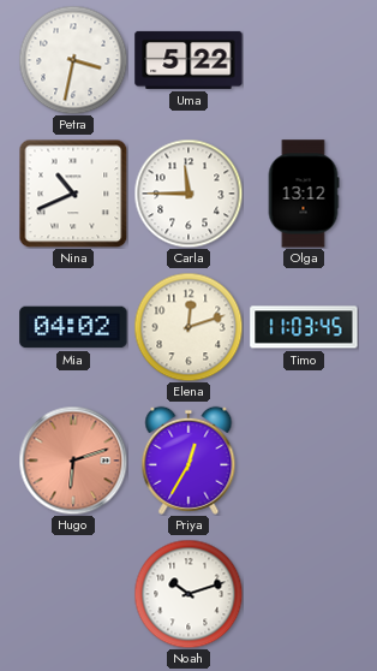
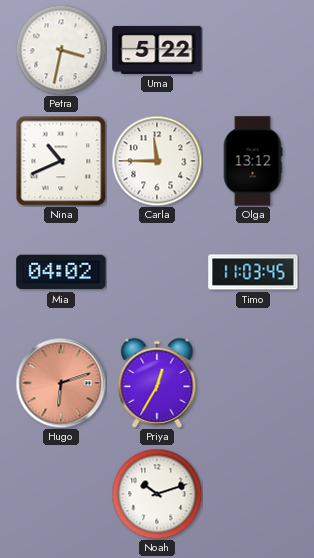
Elena: 12:12 -> none (188, 327)
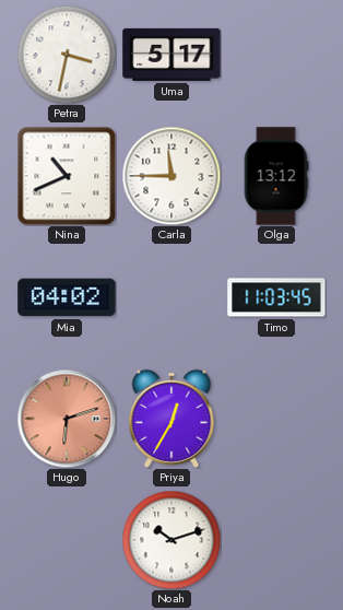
Uma: 5:22 -> 5:17 (171, 55)
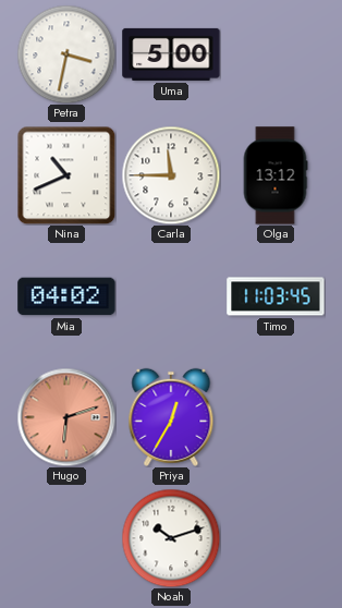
Uma: 5:17 -> 5:00 (171, 54)
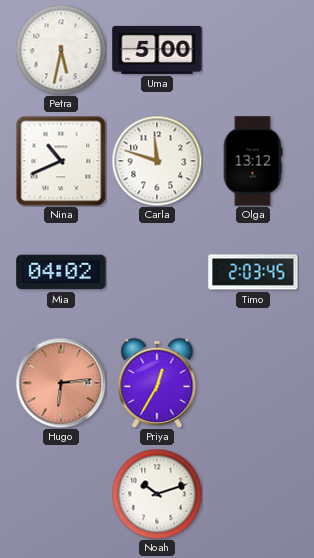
Petra: 3:32 -> 5:32 (61, 50)
Carla: 11:45 -> 11:48 (157, 161)
Timo: 11:03 -> 2:03 (253, 272)
Hugo: 6:12 -> 6:14 (61, 383)
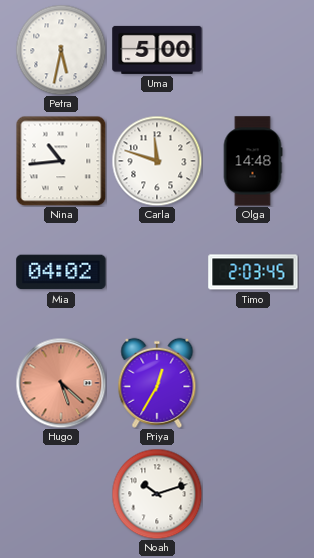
Nina: 10:41 -> 10:44 (61, 161)
Olga: 13:12 -> 14:48 (253, 161)
Hugo: 6:14 -> 5:22 (61, 383)
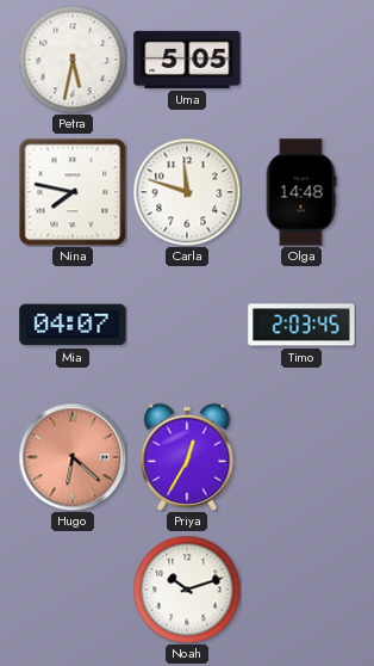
Uma: 5:00 -> 5:05 (187, 60)
Nina: 10:44 -> 7:47 (73, 192)
Mia: 04:02 -> 04:07 (73, 325)
Hugo: 5:22 -> 6:22 (73, 457)
